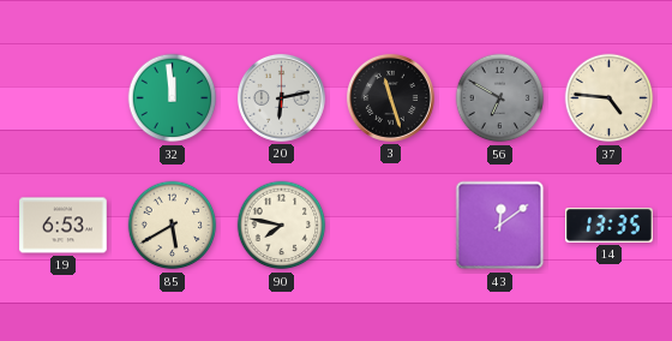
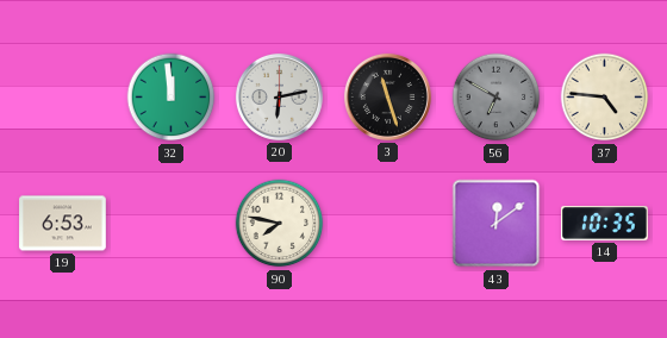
85: 5:40 -> none (173, 226)
14: 13:35 -> 10:35 (605, 224)
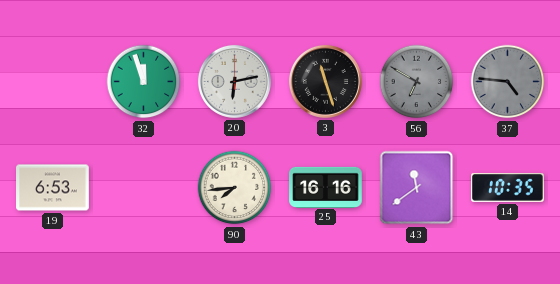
32: 11:59 -> 11:57 (144, 82)
37 dial: cream -> grey (508, 82)
90: 7:47 -> 7:44 (235, 188)
25: none -> 16:16 (326, 187)
43: 12:09 -> 11:39 (417, 188)
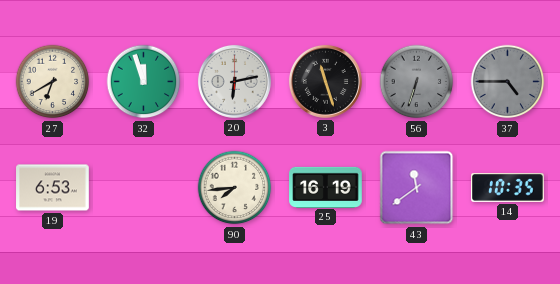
27: none -> 6:40 (53, 82)
56: 6:50 -> 6:33 (417, 82)
37: 4:46 -> 4:45 (508, 82)
25: 16:16 -> 16:19 (326, 187)
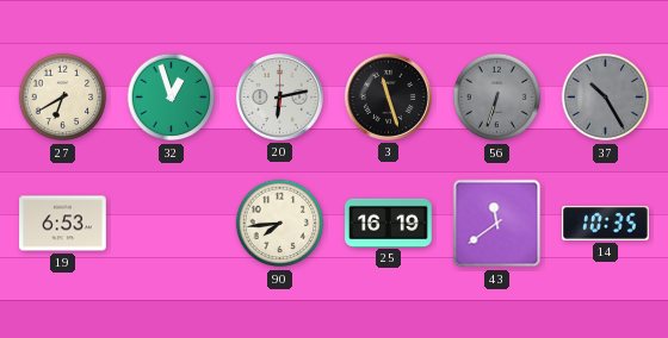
32: 11:57 -> 12:57 (172, 98)
37: 4:45 -> 10:25 (606, 98)
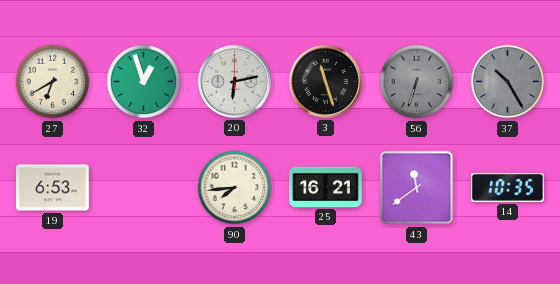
25: 16:19 -> 16:21 (326, 187)
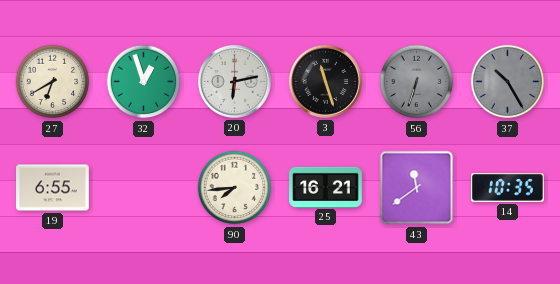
19: 6:53 -> 6:55 (53, 188)
